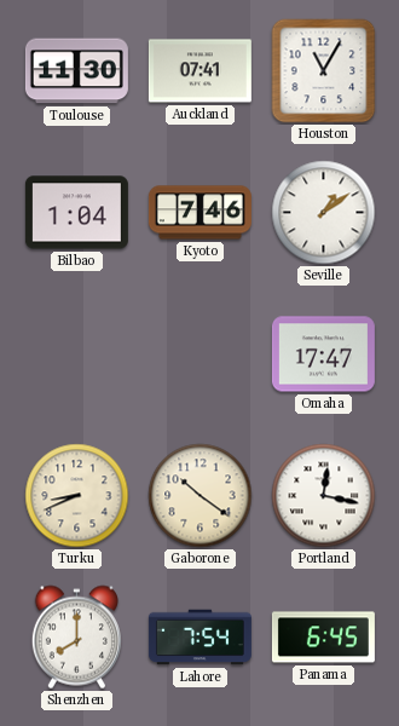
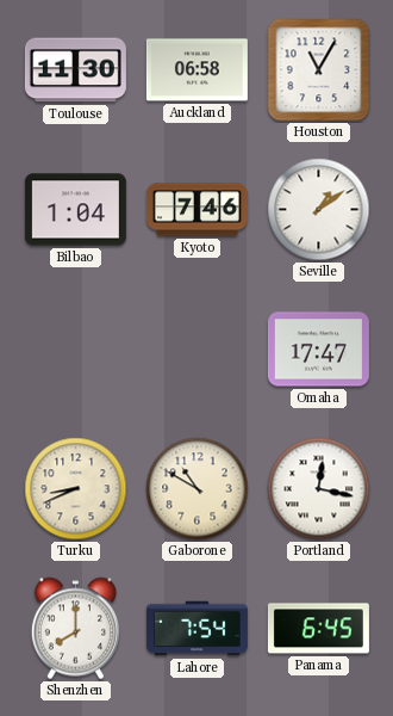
Auckland: 07:41 -> 06:58 (196, 70)
Gaborone: 10:21 -> 10:50 (198, 489)
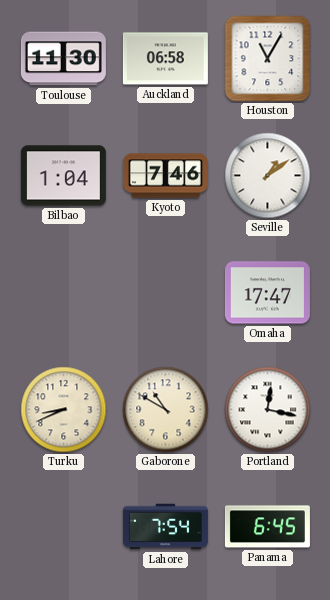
Shenzhen: 8:00 -> none (75, 629)
